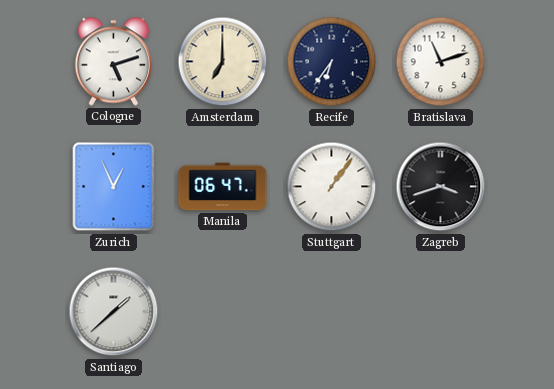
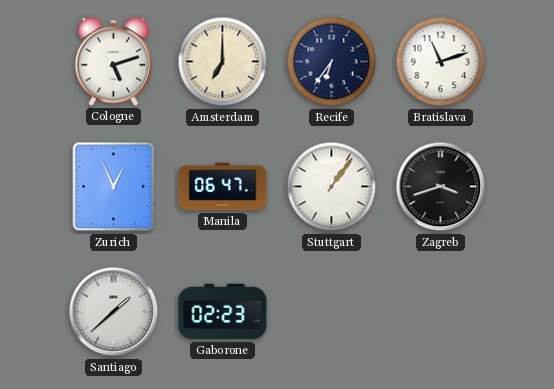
Gaborone: none -> 02:23 (223, 312)
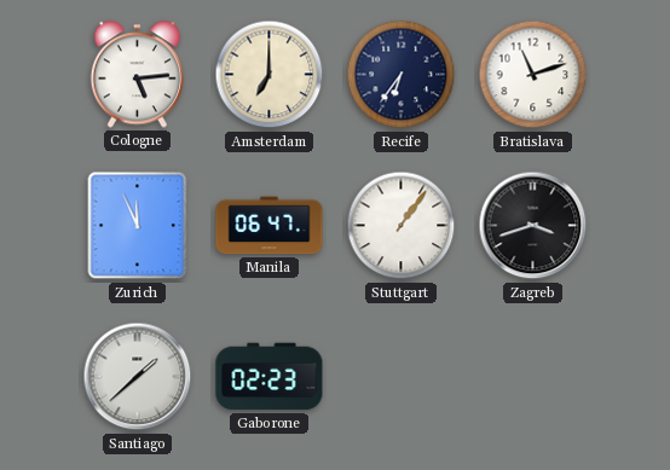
Cologne: 5:12 -> 5:14 (137, 75)
Zurich: 12:56 -> 11:56 (138, 226)
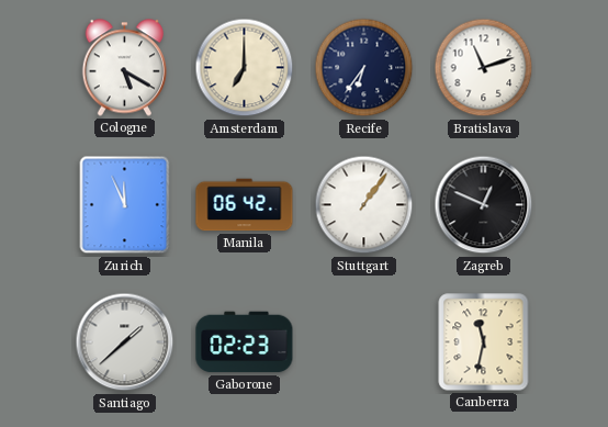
Cologne: 5:14 -> 5:20 (124, 68)
Manila: 06:47 -> 06:42 (245, 205)
Zagreb: 3:42 -> 12:49 (484, 205)
Canberra: none -> 11:32 (484, 342)
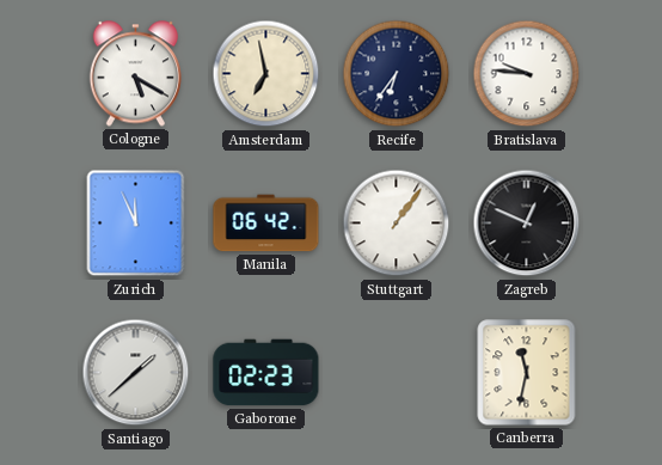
Amsterdam: 7:00 -> 6:58 (266, 74)
Bratislava: 11:12 -> 9:46 (527, 74)
